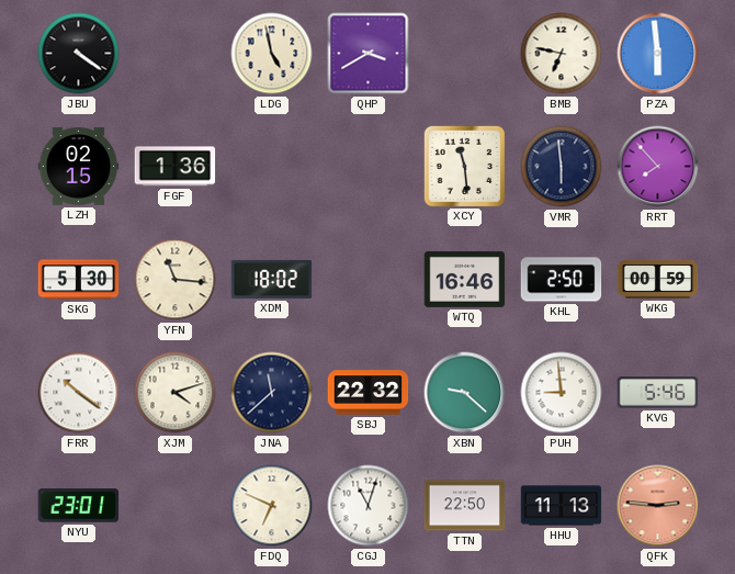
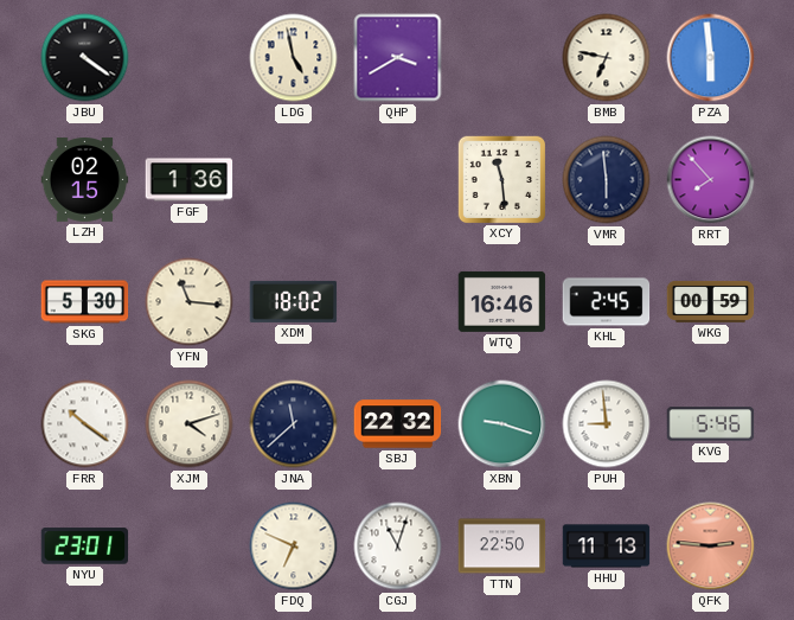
KHL: 2:50 -> 2:45 (607, 302)
XBN: 9:22 -> 9:18 (502, 424)
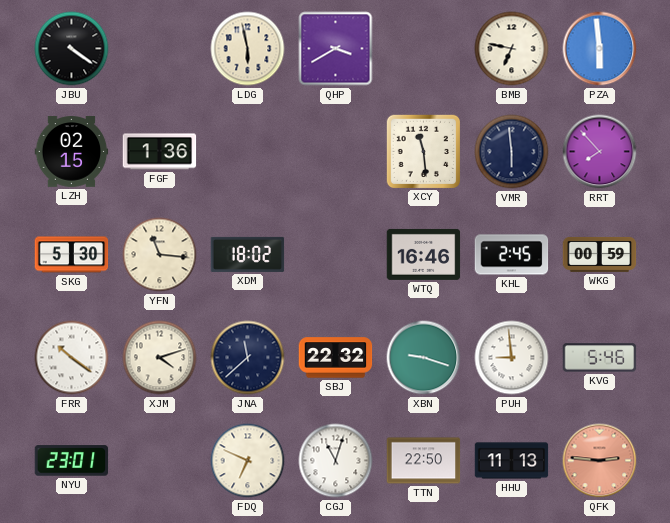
LDG: 4:58 -> 5:58 (248, 49)
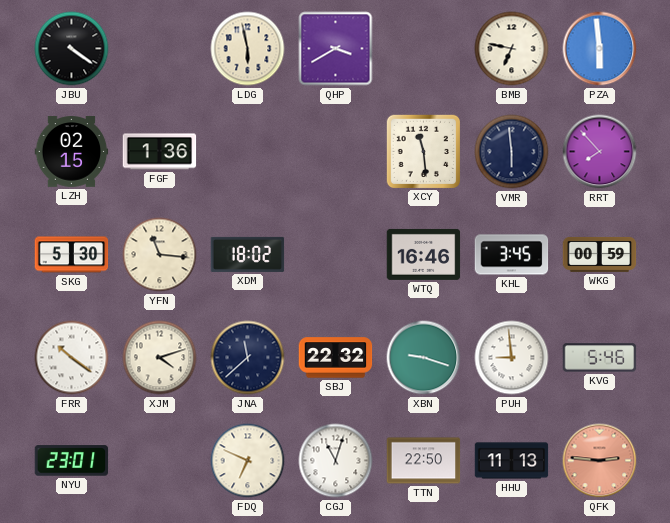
KHL: 2:45 -> 3:45 (512, 255)
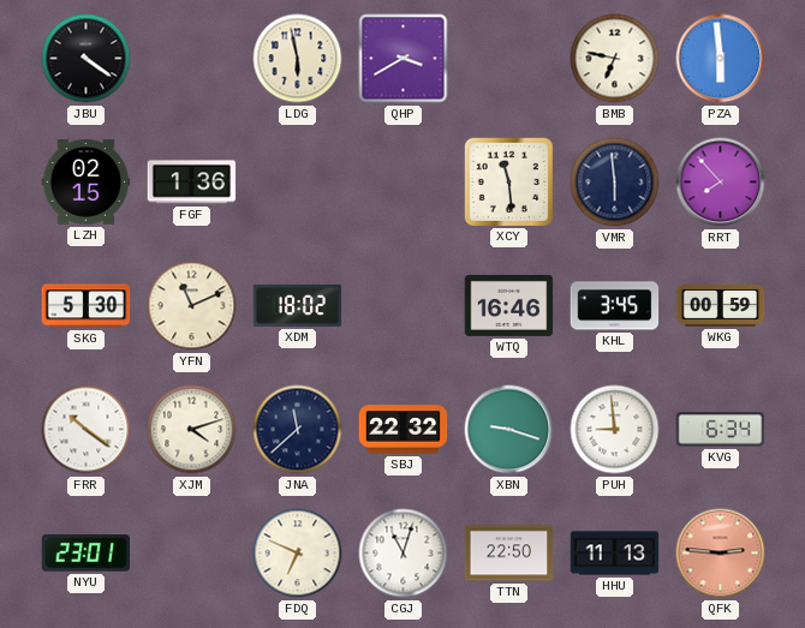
YFN: 11:16 -> 11:11 (192, 306)
KVG: 5:46 -> 6:34 (721, 430)
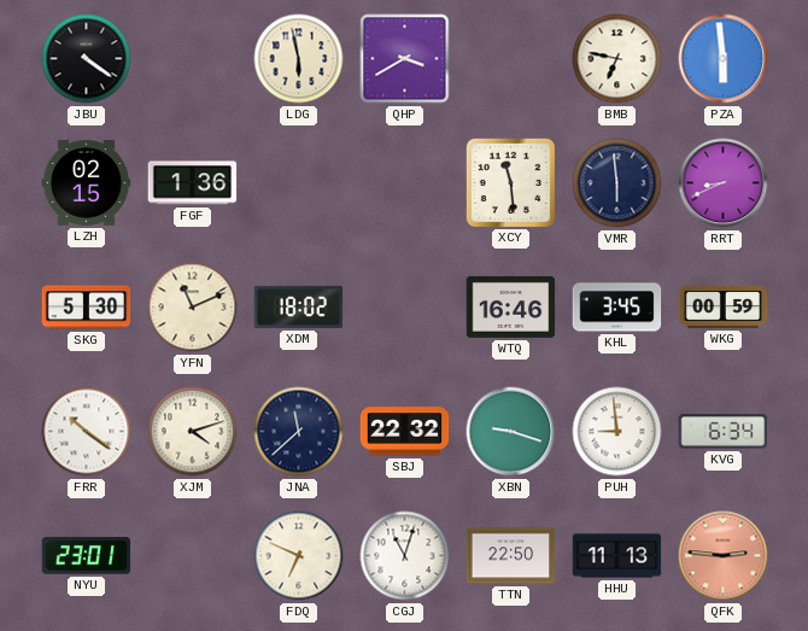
RRT: 7:53 -> 8:41 (724, 183)
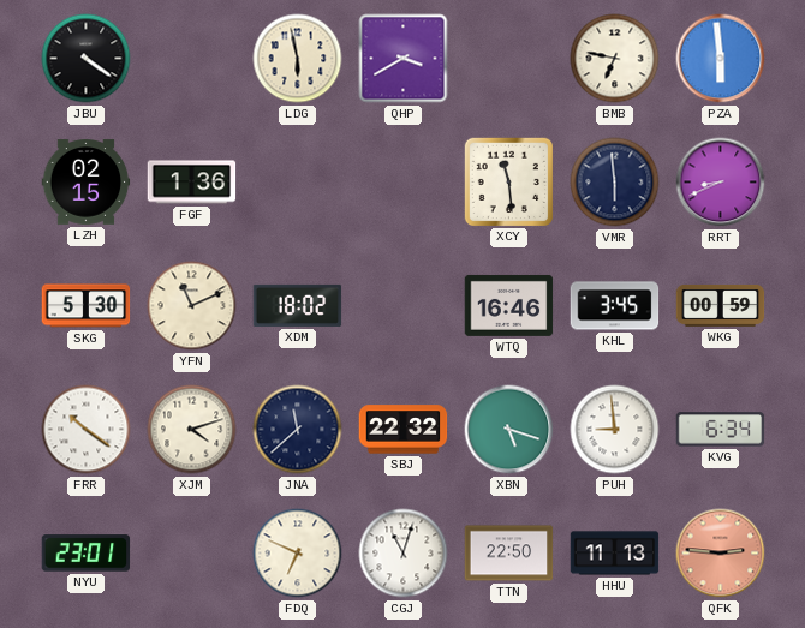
XBN: 9:18 -> 5:18 (509, 430)
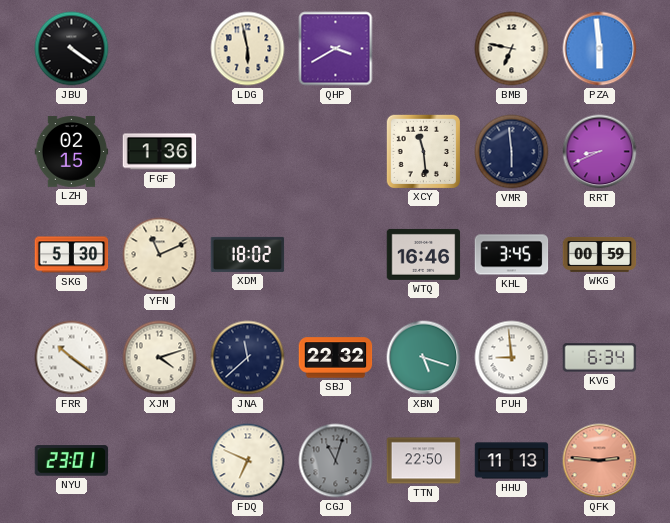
CGJ dial: white -> grey (336, 461)
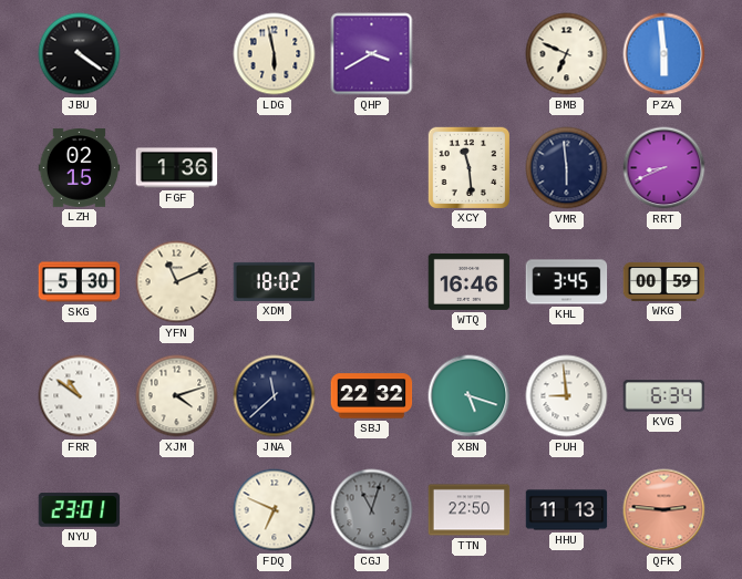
BMB: 6:47 -> 6:49 (567, 54)
FRR: 10:21 -> 10:51 (80, 396)
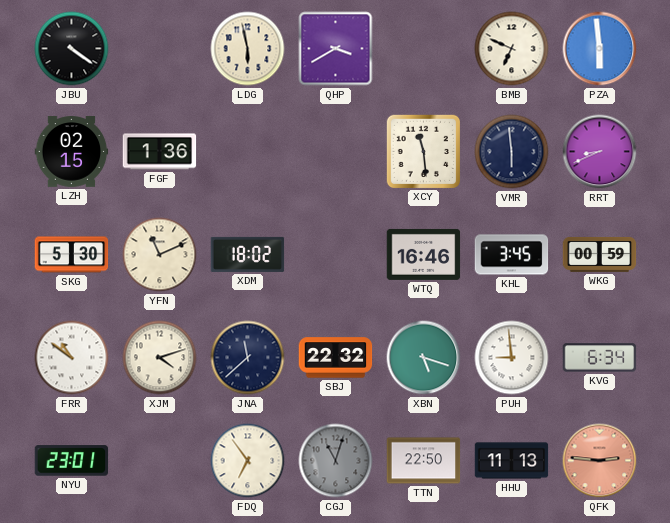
FDQ: 6:49 -> 6:54 (248, 461)
